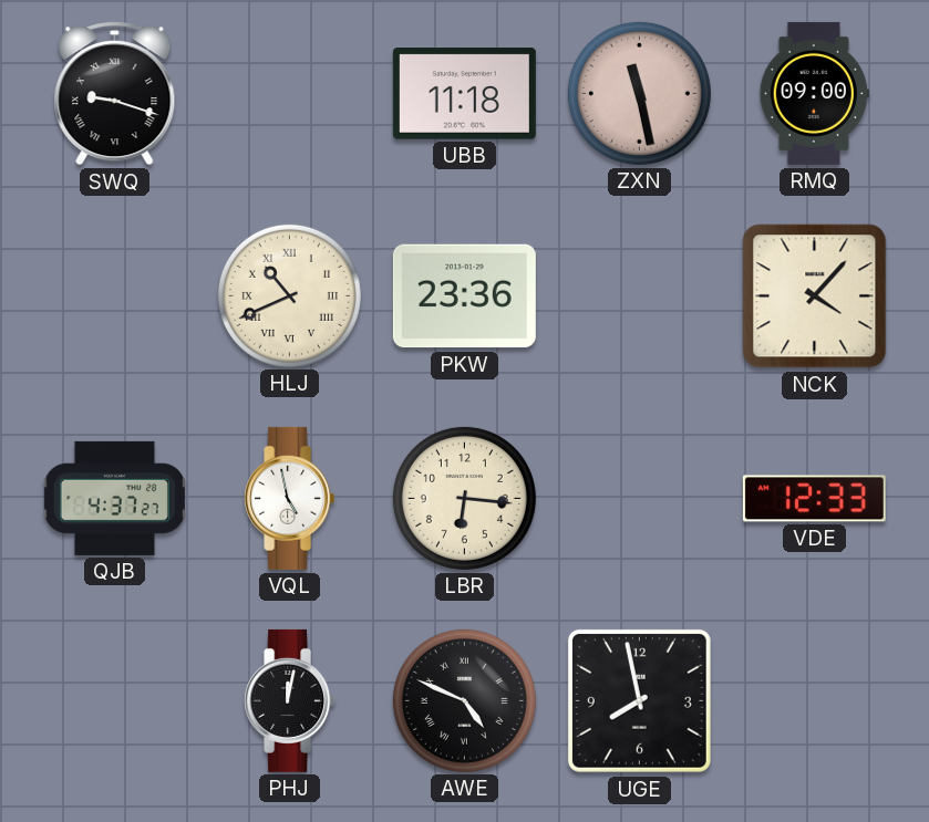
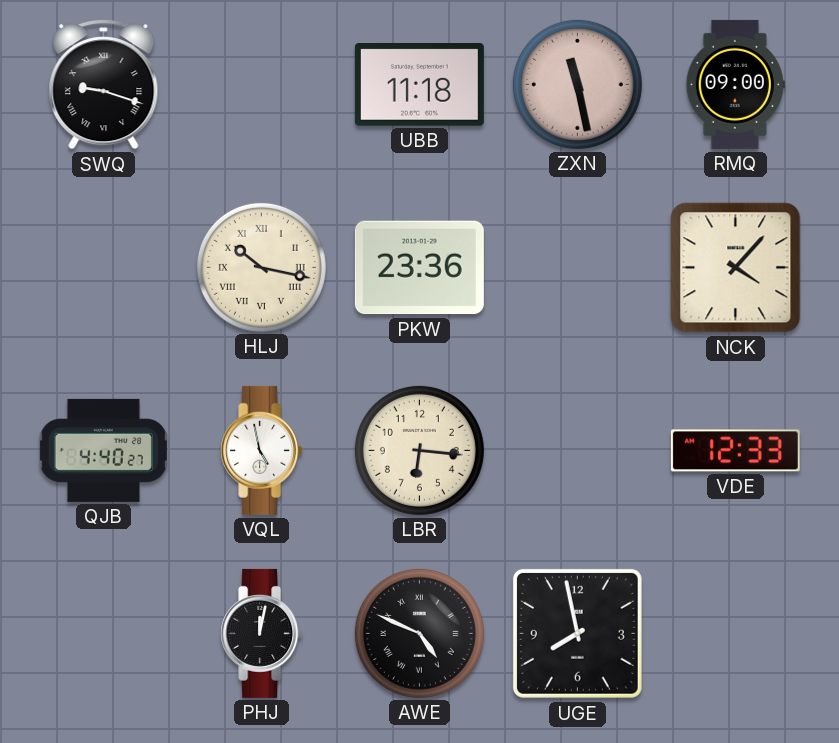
HLJ: 10:41 -> 10:17 (261, 267)
QJB: 4:37 -> 4:40 (103, 450)
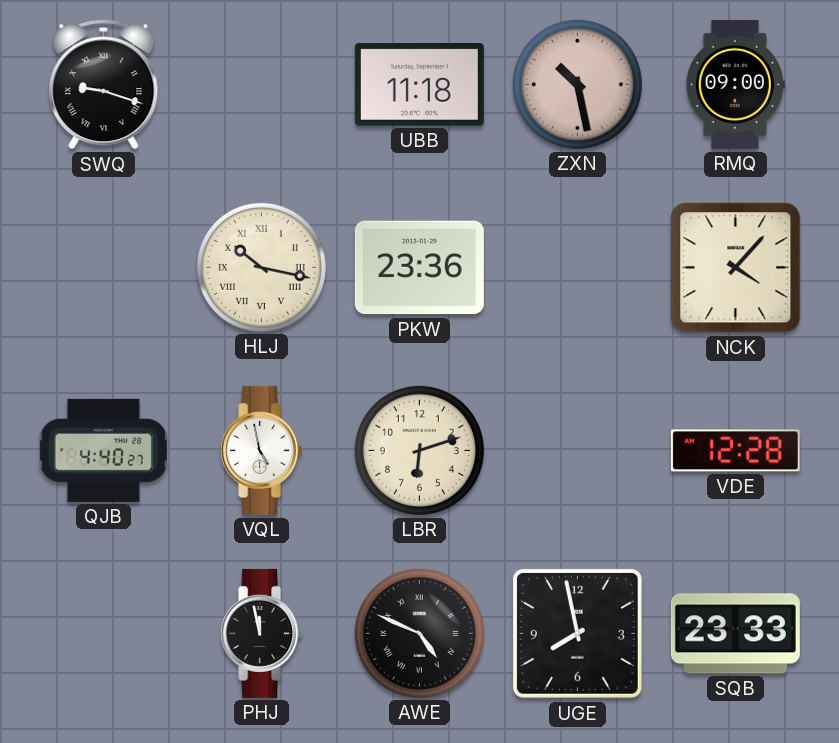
ZXN: 11:28 -> 10:28 (577, 84)
LBR: 6:16 -> 6:12 (419, 450)
VDE: 12:33 -> 12:28 (735, 451)
PHJ: 12:02 -> 11:58 (262, 633)
SQB: none -> 23:33 (735, 634)
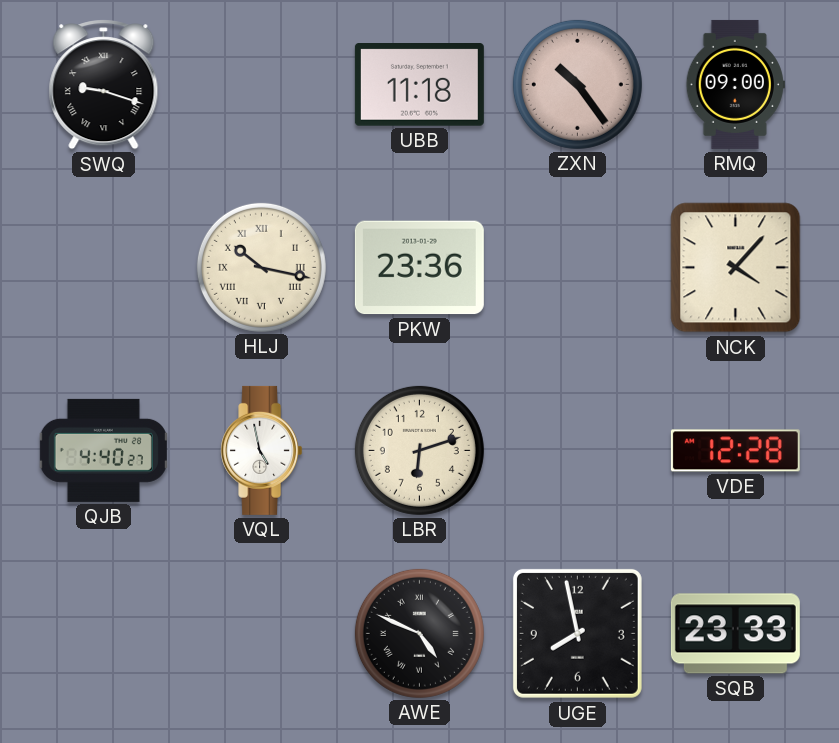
ZXN: 10:28 -> 10:24 (577, 84)
PHJ: 11:58 -> none (262, 633)
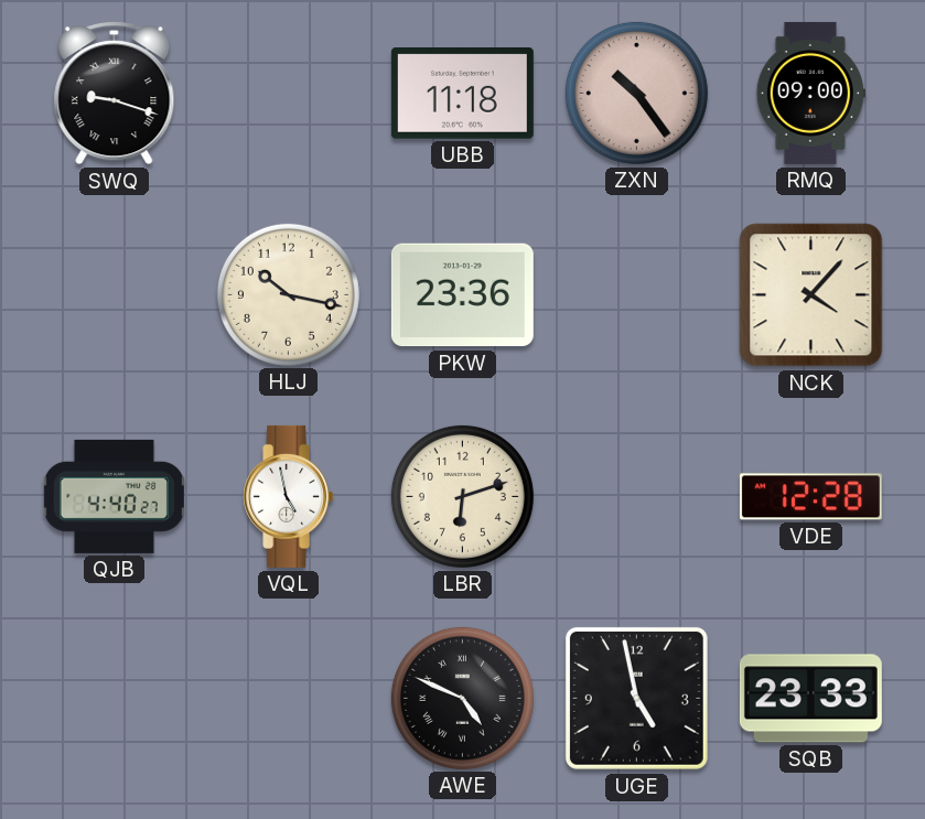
HLJ numerals: Roman -> Arabic (288, 294)
UGE: 7:58 -> 4:58 (636, 698)
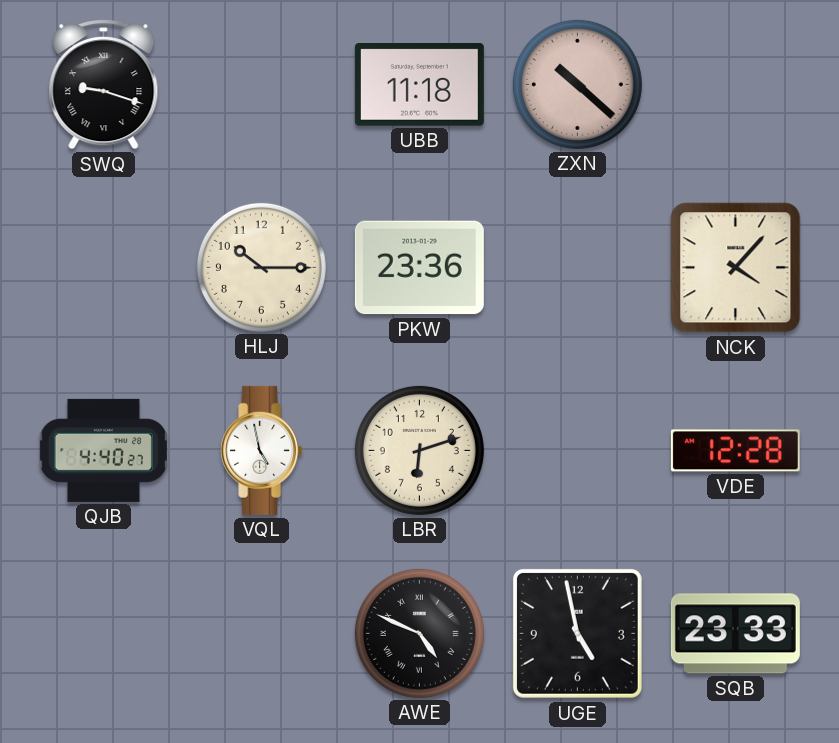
ZXN: 10:24 -> 10:22 (577, 84)
RMQ: 09:00 -> none (810, 93)
HLJ: 10:17 -> 10:15 (261, 267)
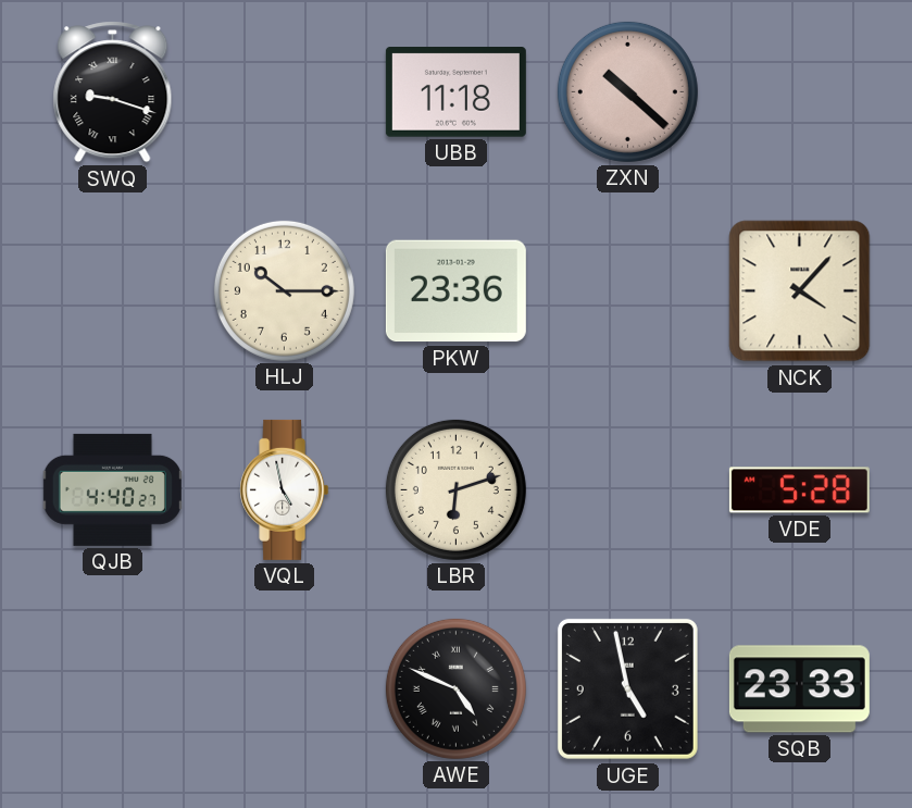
VDE: 12:28 -> 5:28 (799, 490)
